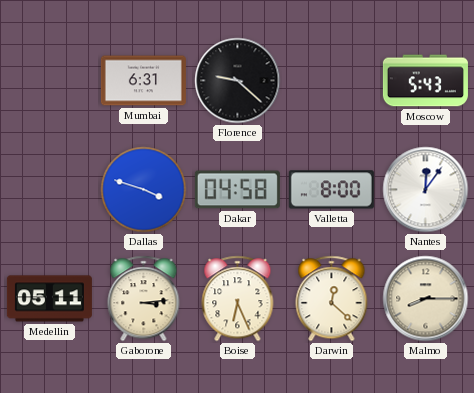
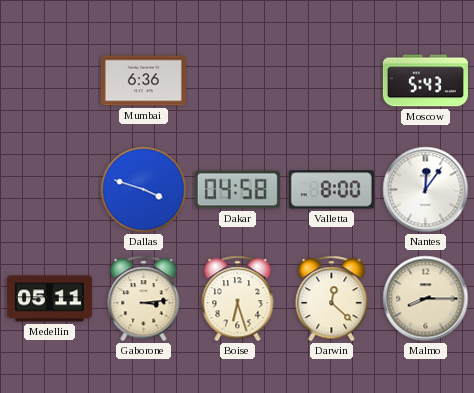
Mumbai: 6:31 -> 6:36 (143, 81)
Florence: 9:22 -> none (238, 81)
Boise: 6:26 -> 6:27 (238, 299)
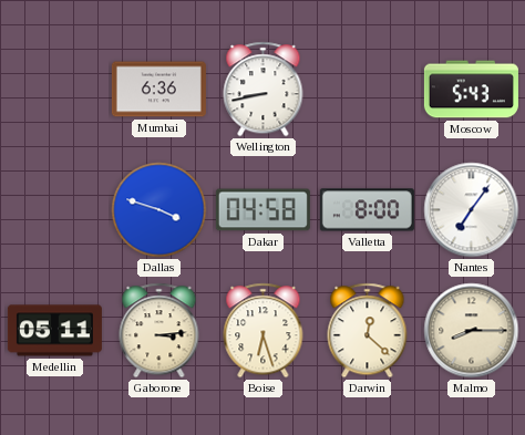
Wellington: none -> 8:43 (264, 90)
Nantes: 12:06 -> 7:06 (472, 210)
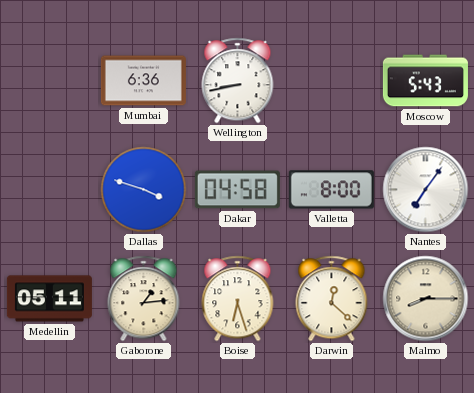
Gaborone: 3:14 -> 1:14 (144, 299)
